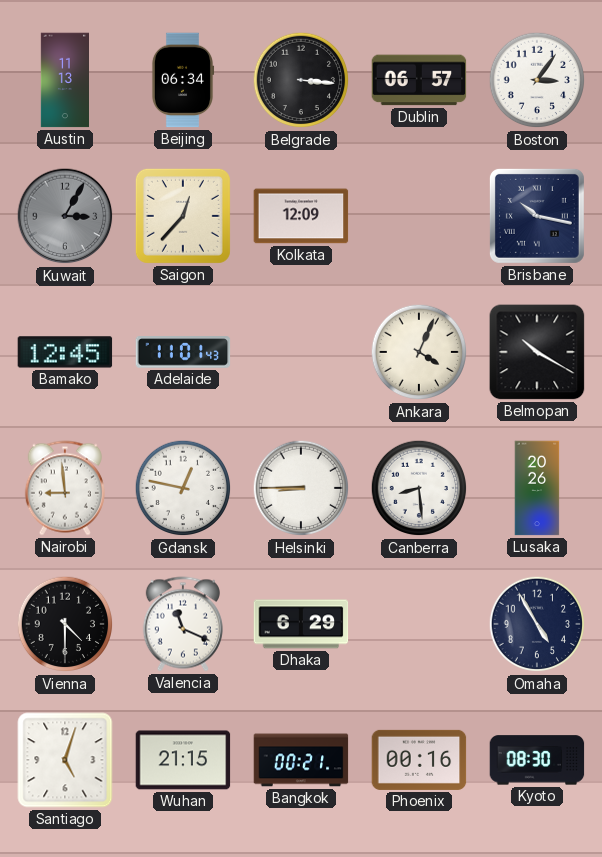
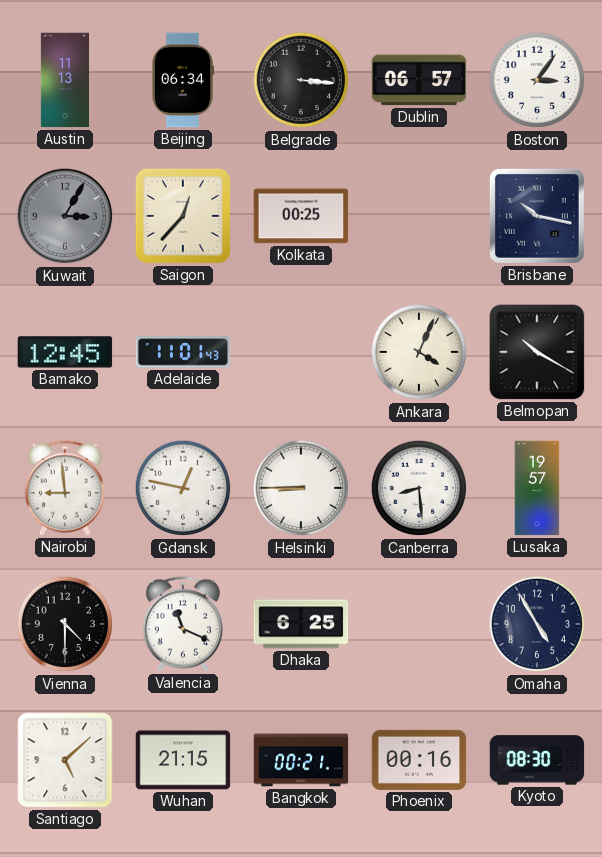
Kolkata: 12:09 -> 00:25 (301, 216)
Lusaka: 20:26 -> 19:57 (537, 488)
Dhaka: 6:29 -> 6:25 (301, 624)
Santiago: 5:03 -> 5:08 (65, 760)
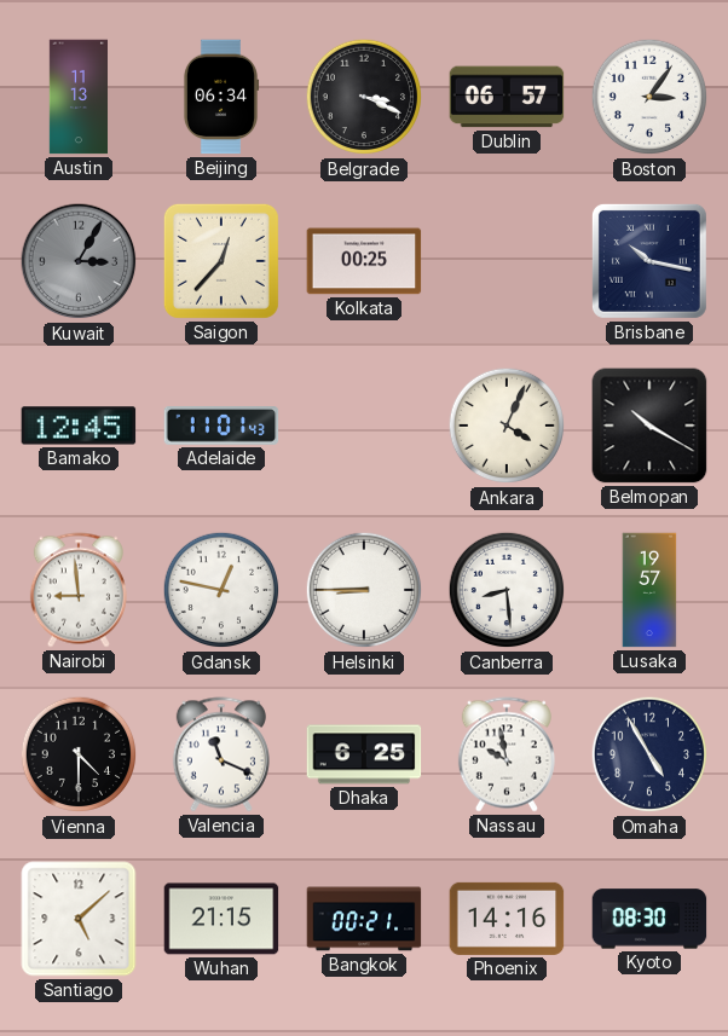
Belgrade: 3:16 -> 3:19 (364, 97)
Nassau: none -> 9:58 (507, 754)
Phoenix: 00:16 -> 14:16 (507, 919)
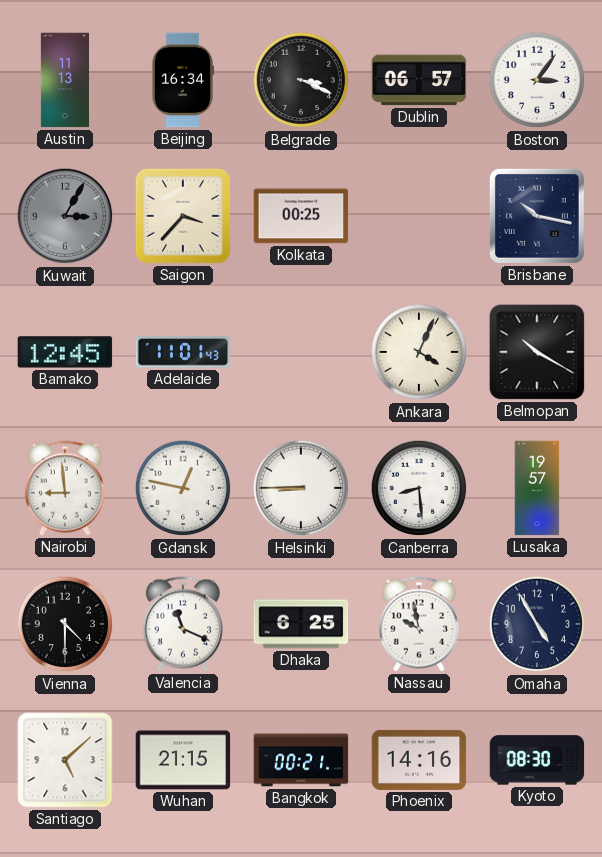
Beijing: 06:34 -> 16:34 (183, 80)
Saigon: 12:37 -> 3:37 (183, 216)
